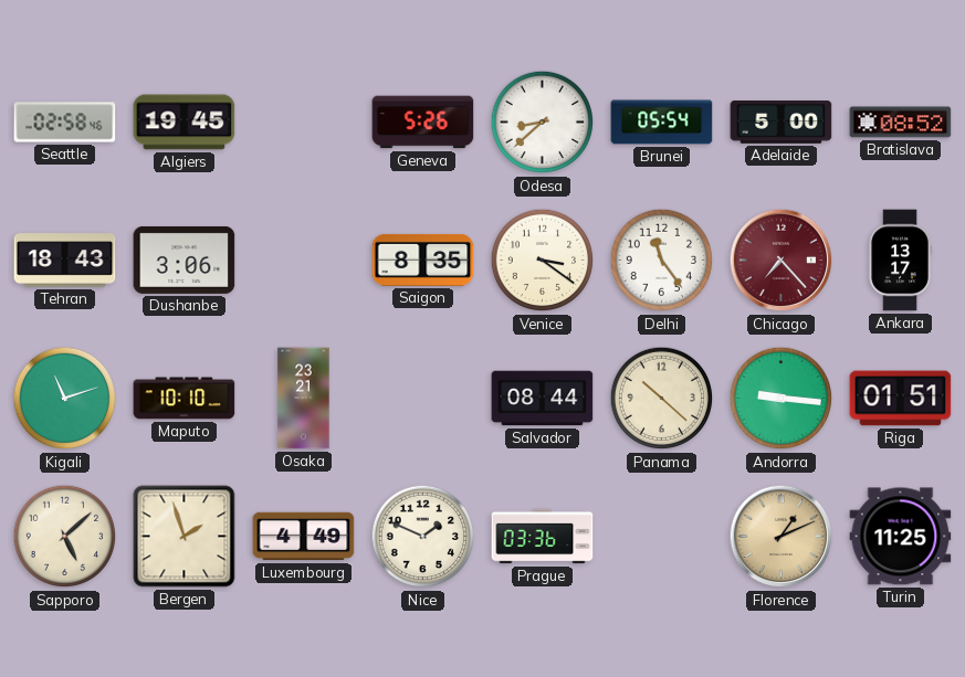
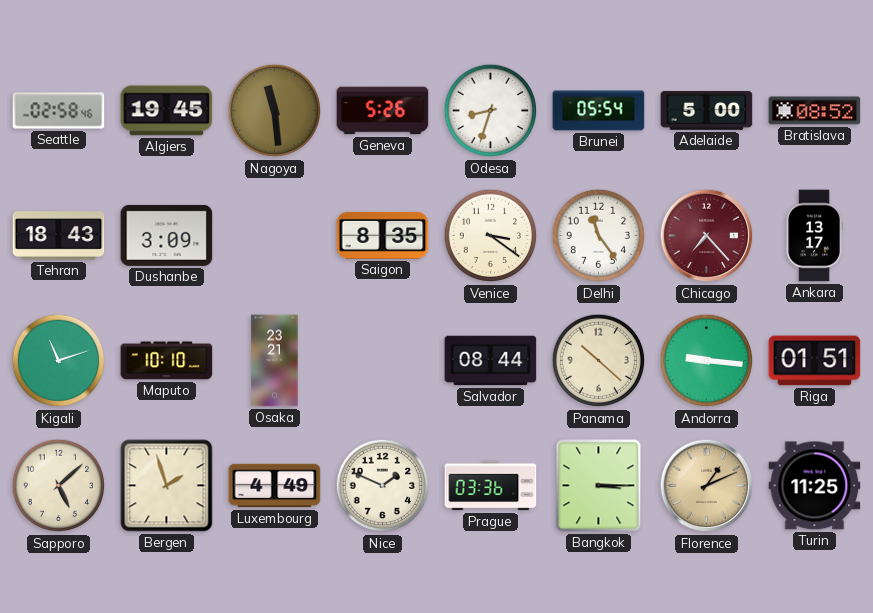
Nagoya: none -> 11:29 (275, 111)
Odesa: 8:38 -> 8:33 (491, 111)
Dushanbe: 3:06 -> 3:09 (167, 235)
Bangkok: none -> 3:15 (599, 486)
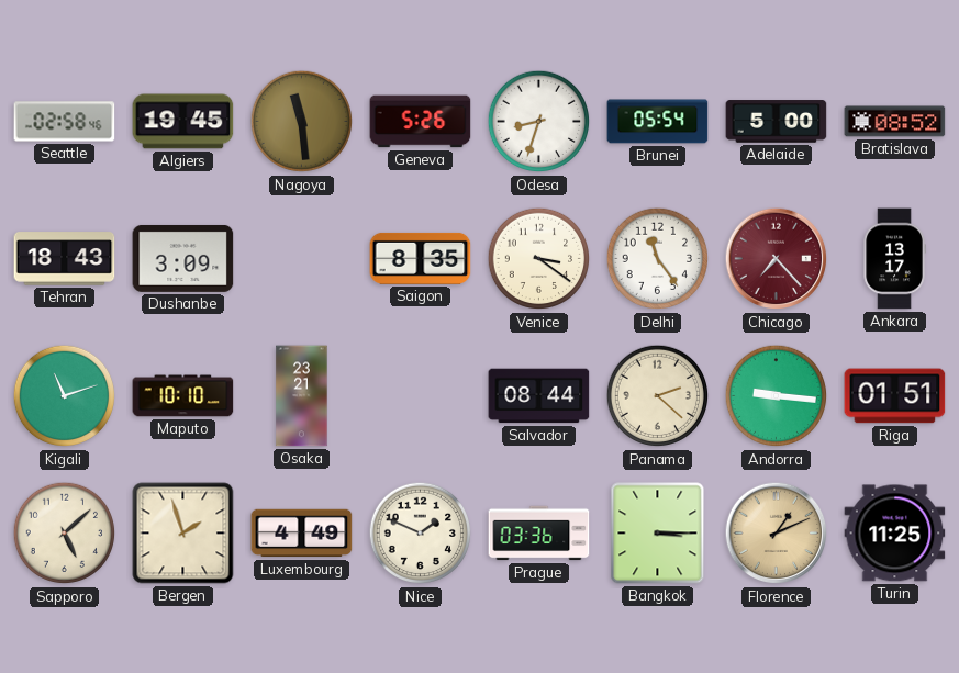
Panama: 10:22 -> 2:22 (658, 396)
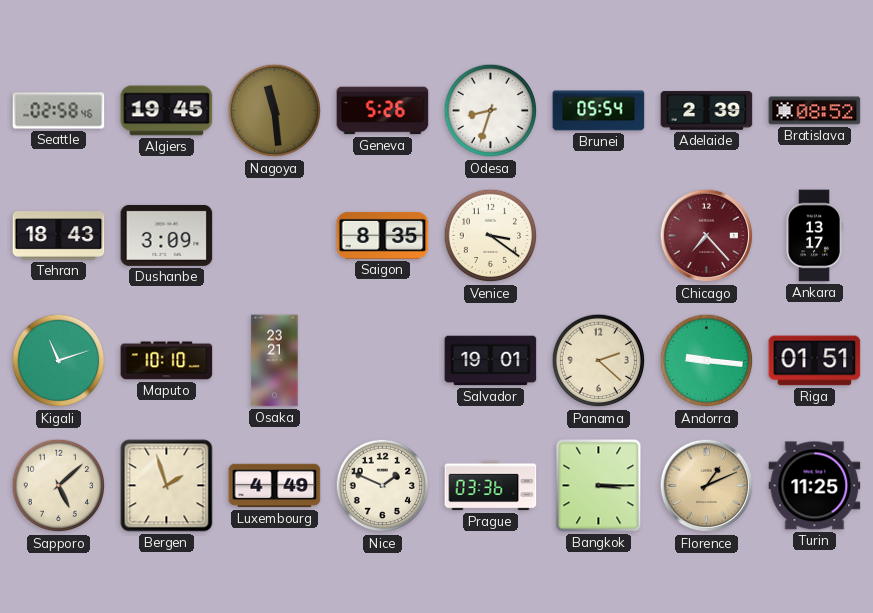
Adelaide: 5:00 -> 2:39 (707, 111)
Delhi: 11:24 -> none (658, 259)
Salvador: 08:44 -> 19:01 (491, 361)
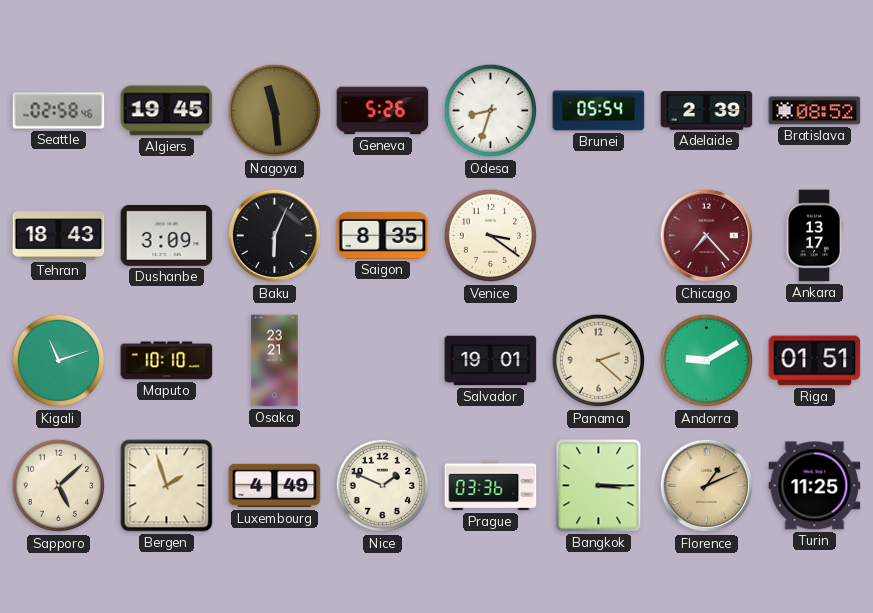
Baku: none -> 6:04 (275, 236)
Andorra: 9:16 -> 9:10 (707, 361)
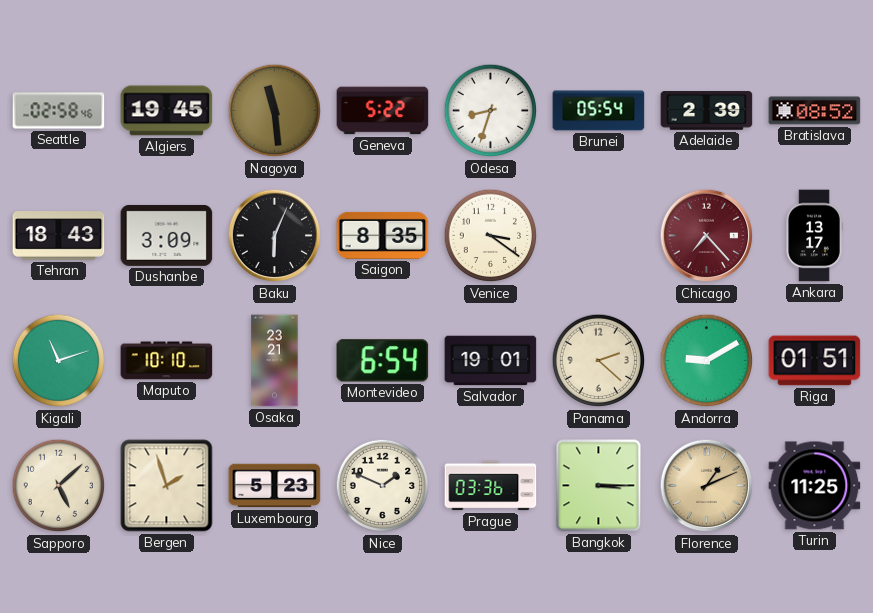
Geneva: 5:26 -> 5:22 (383, 111)
Montevideo: none -> 6:54 (383, 361)
Luxembourg: 4:49 -> 5:23 (275, 486)
